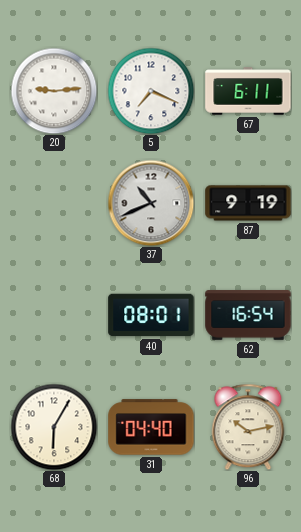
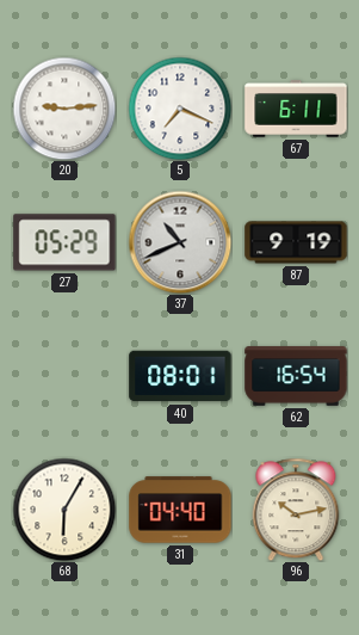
27: none -> 05:29 (64, 242)
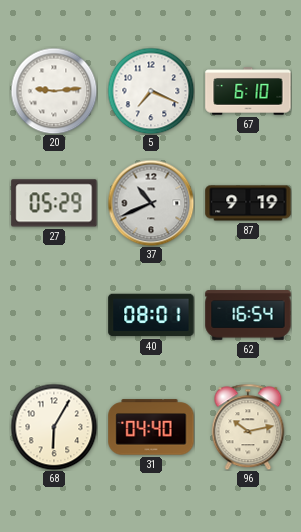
67: 6:11 -> 6:10 (248, 91)
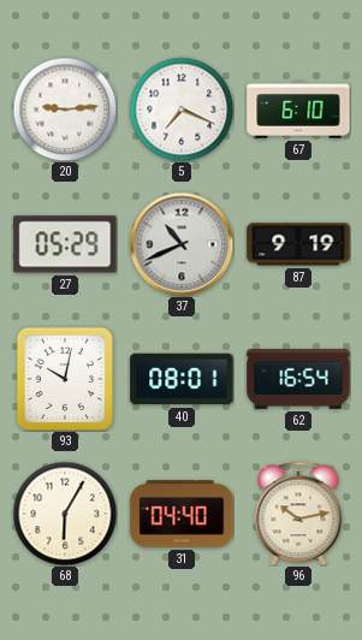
93: none -> 10:02 (65, 379)
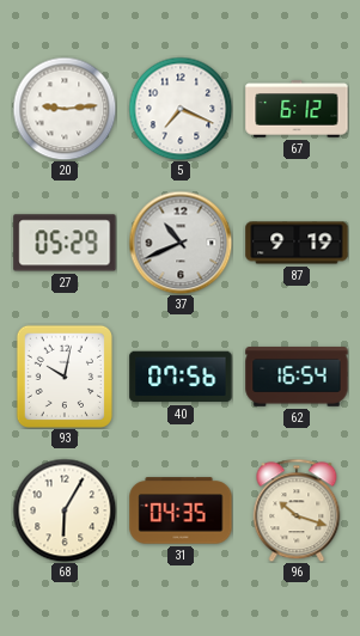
67: 6:10 -> 6:12 (297, 109)
40: 08:01 -> 07:56 (181, 377)
31: 04:40 -> 04:35 (181, 510)
96: 10:13 -> 10:18 (297, 510)
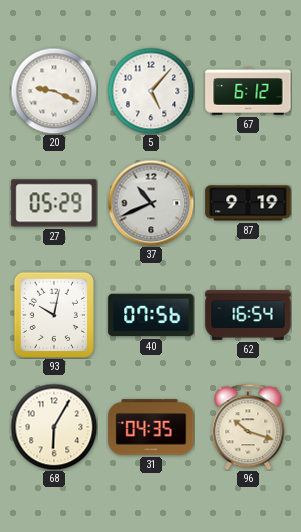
20: 9:14 -> 9:19 (54, 91)
5: 7:19 -> 5:07 (151, 91)
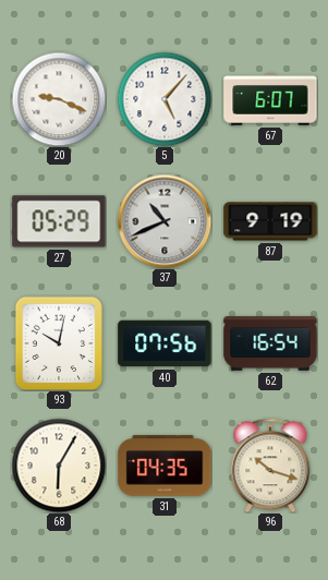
67: 6:12 -> 6:07 (270, 99)
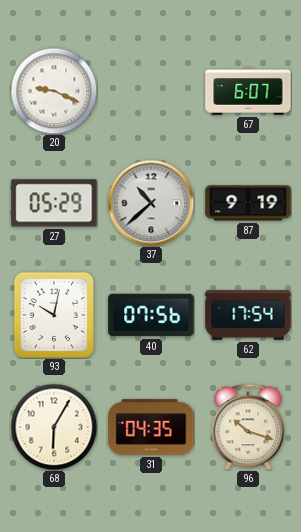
5: 5:07 -> none (165, 99)
37: 10:41 -> 10:38 (151, 203)
62: 16:54 -> 17:54 (248, 315)
